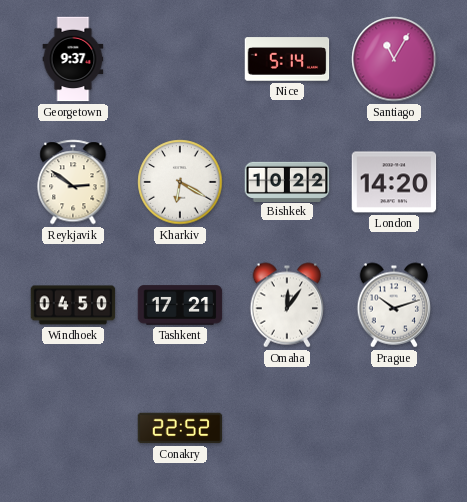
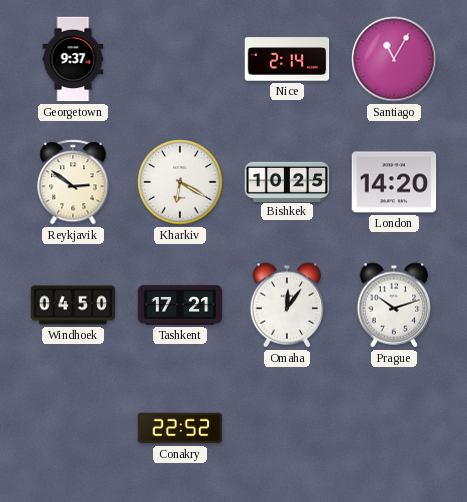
Nice: 5:14 -> 2:14 (287, 59)
Bishkek: 10:22 -> 10:25 (287, 181)
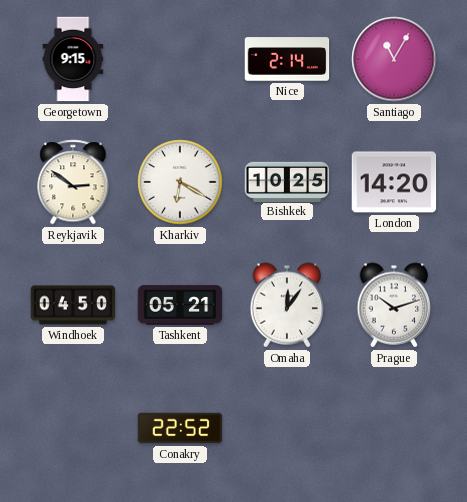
Georgetown: 9:37 -> 9:15 (73, 59)
Tashkent: 17:21 -> 05:21 (180, 305)
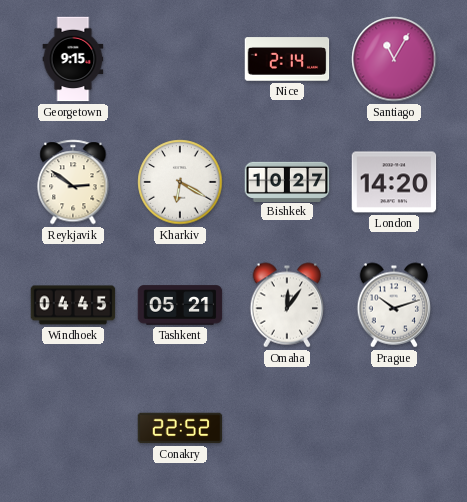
Bishkek: 10:25 -> 10:27 (287, 181)
Windhoek: 04:50 -> 04:45 (73, 305)
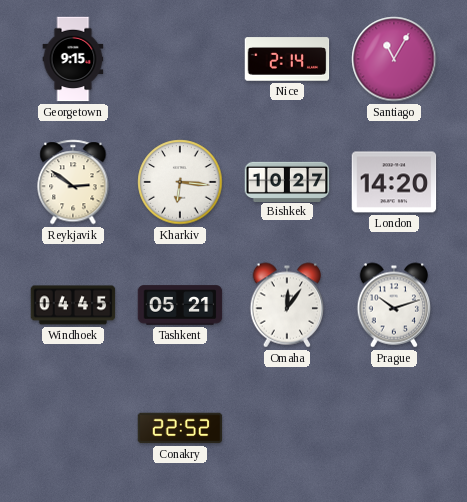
Kharkiv: 6:20 -> 6:16 (180, 182)
